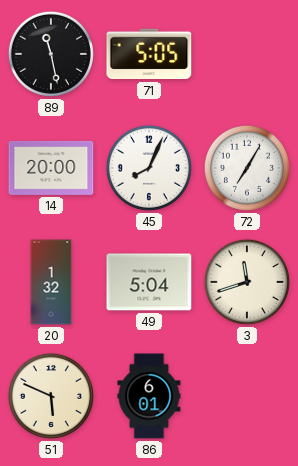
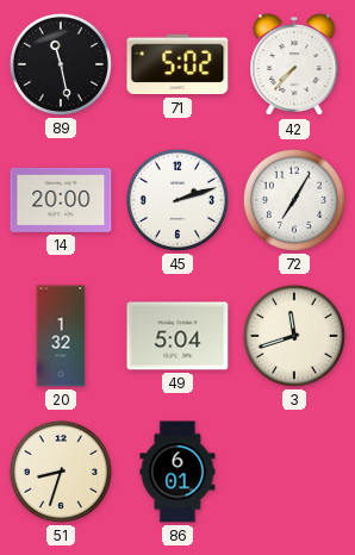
71: 5:05 -> 5:02 (177, 64)
42: none -> 7:37 (294, 66)
45: 8:04 -> 2:12 (177, 200)
51: 5:49 -> 8:33 (61, 472)
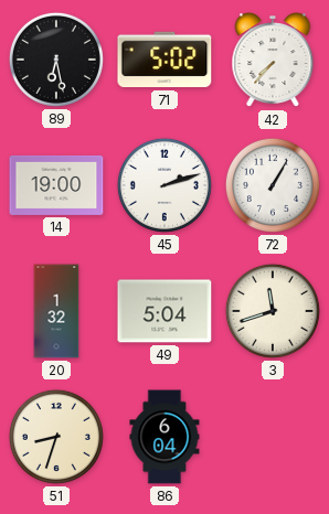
89: 11:28 -> 6:28 (56, 60)
14: 20:00 -> 19:00 (56, 185)
72: 7:05 -> 1:05 (273, 185)
86: 6:01 -> 6:04 (164, 437)
